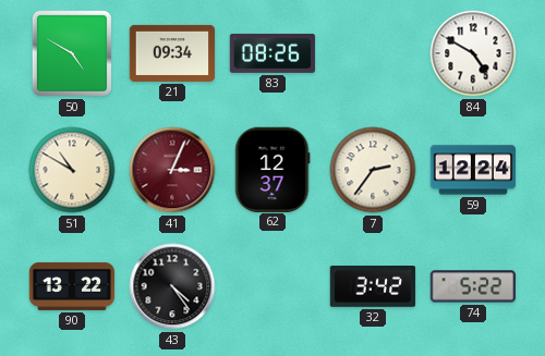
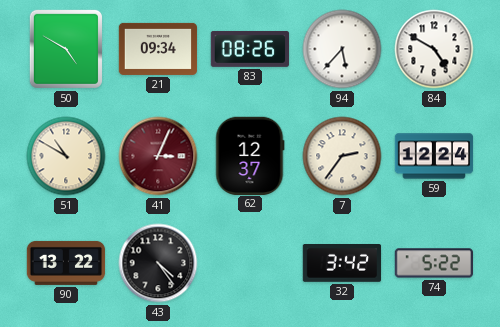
94: none -> 5:37 (342, 49)
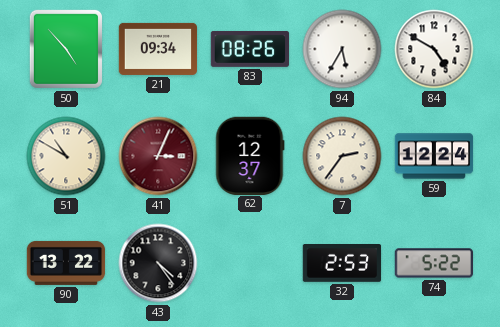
50: 4:50 -> 4:53 (66, 49)
94: 5:37 -> 5:35 (342, 49)
32: 3:42 -> 2:53 (342, 264)
